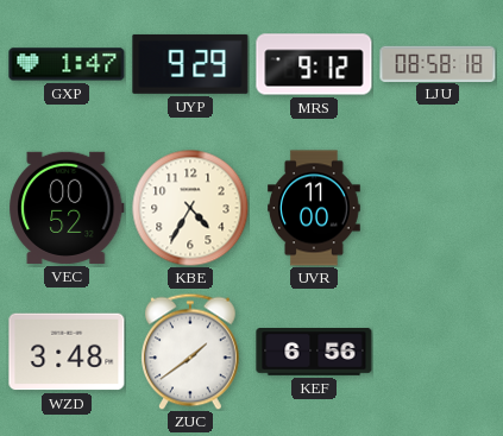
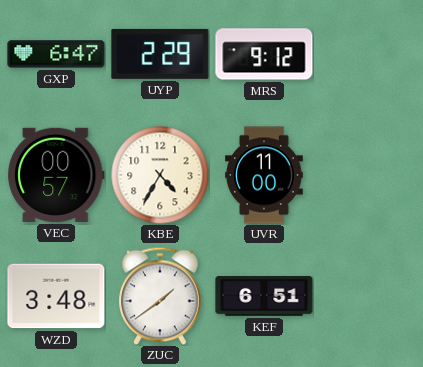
GXP: 1:47 -> 6:47 (56, 54)
UYP: 9:29 -> 2:29 (160, 54)
LJU: 08:58 -> none (438, 63)
VEC: 00:52 -> 00:57 (56, 175)
KEF: 6:56 -> 6:51 (264, 297)
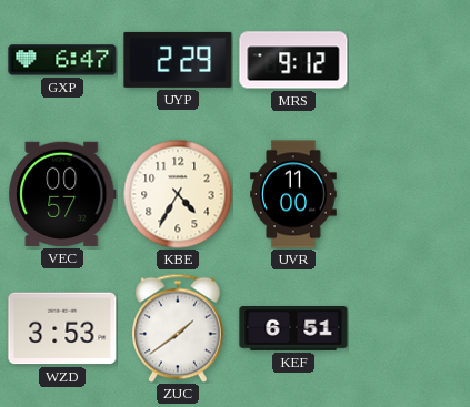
WZD: 3:48 -> 3:53 (62, 328)
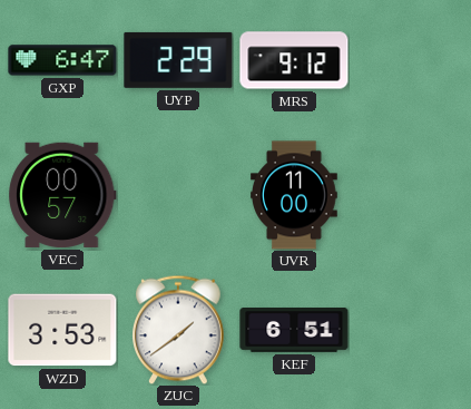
KBE: 4:35 -> none (178, 194)
